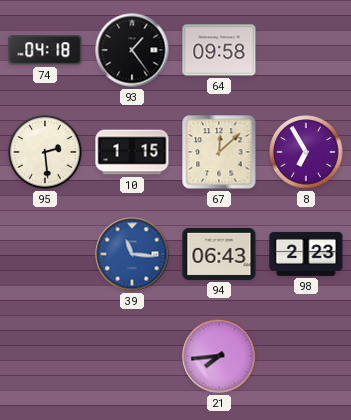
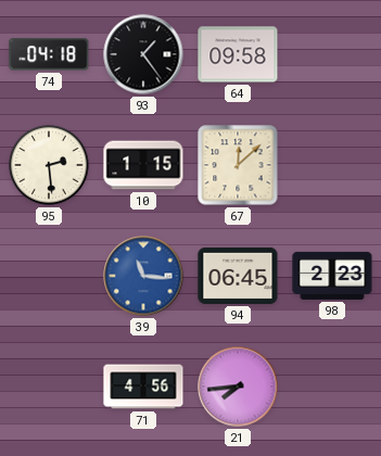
8: 6:55 -> none (306, 152)
94: 06:43 -> 06:45 (238, 276)
71: none -> 4:56 (143, 387)
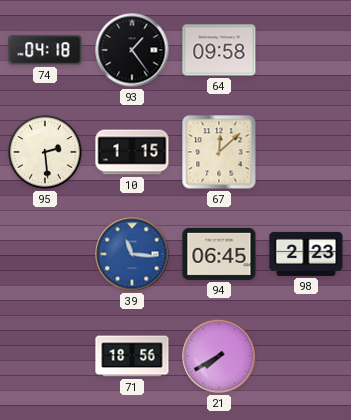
71: 4:56 -> 18:56 (132, 356)
21: 7:44 -> 7:40 (219, 356)
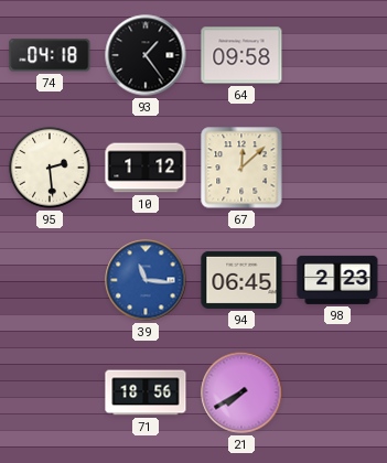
10: 1:15 -> 1:12 (146, 168)
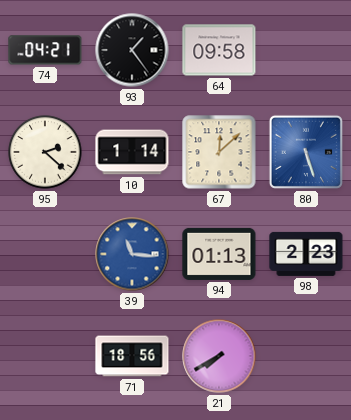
74: 04:18 -> 04:21 (45, 50)
95: 2:29 -> 2:22 (45, 152)
10: 1:12 -> 1:14 (132, 152)
80: none -> 5:27 (306, 152)
94: 06:45 -> 01:13 (219, 254)
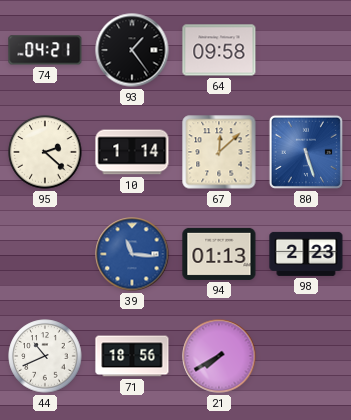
44: none -> 10:41 (45, 356)
